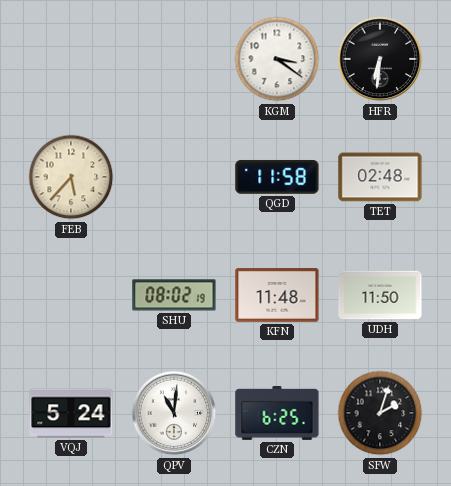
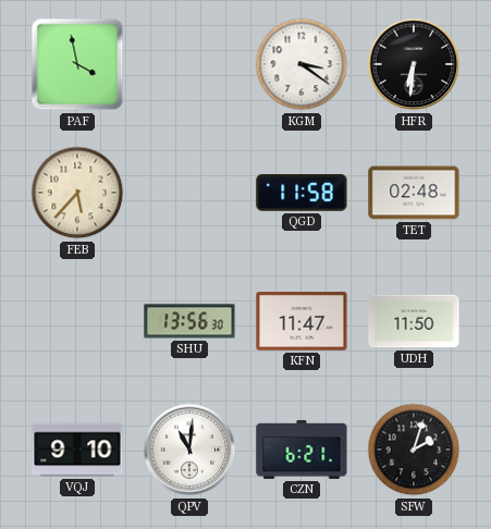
PAF: none -> 3:58 (77, 64)
SHU: 08:02 -> 13:56 (189, 321)
KFN: 11:48 -> 11:47 (302, 321)
VQJ: 5:24 -> 9:10 (77, 450)
CZN: 6:25 -> 6:21 (302, 450)
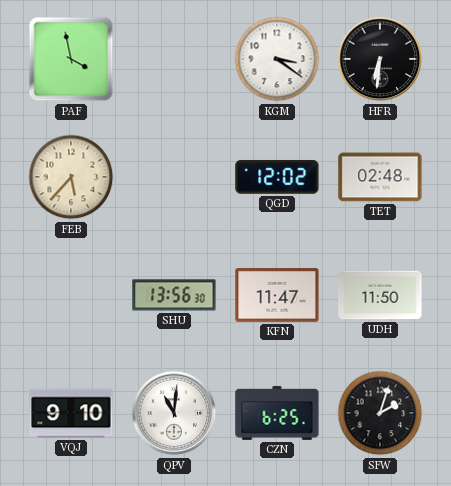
QGD: 11:58 -> 12:02 (277, 177)
CZN: 6:21 -> 6:25 (277, 413)
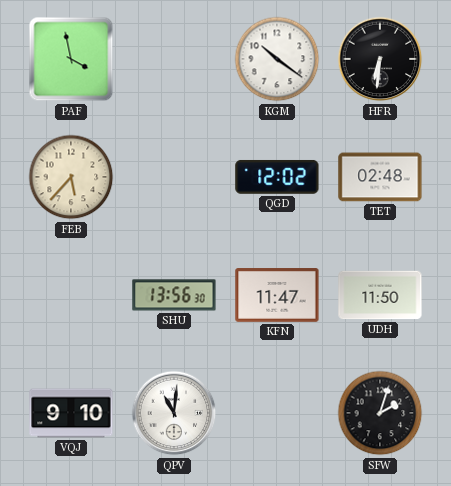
KGM: 3:21 -> 10:21 (277, 59)
CZN: 6:25 -> none (277, 413)
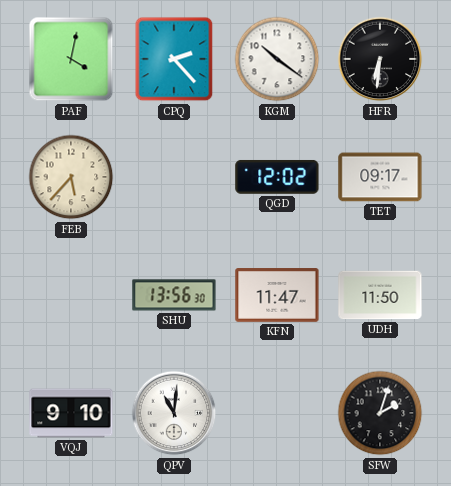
PAF: 3:58 -> 4:02 (71, 59)
CPQ: none -> 2:23 (174, 59)
TET: 02:48 -> 09:17 (380, 177)
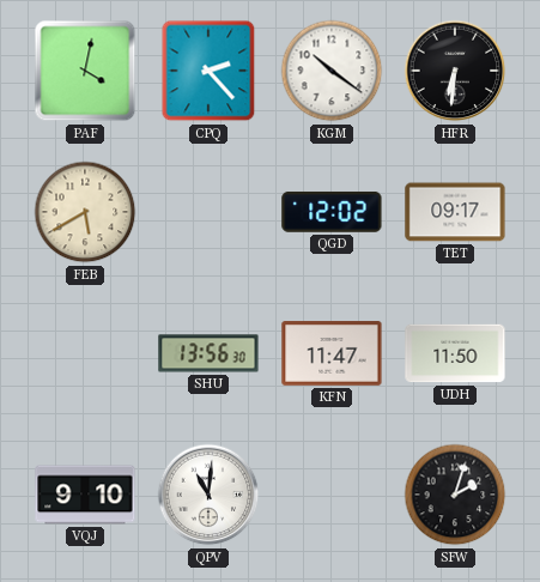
FEB: 5:37 -> 5:40 (85, 212)
